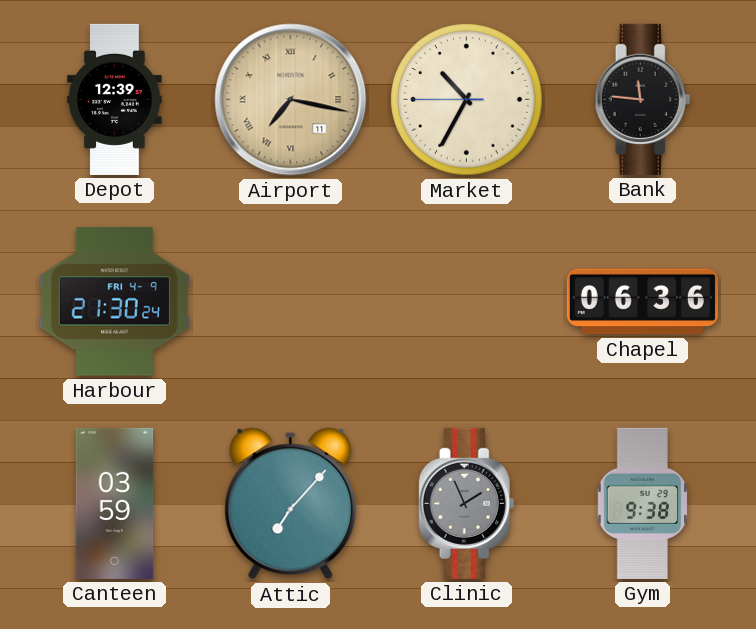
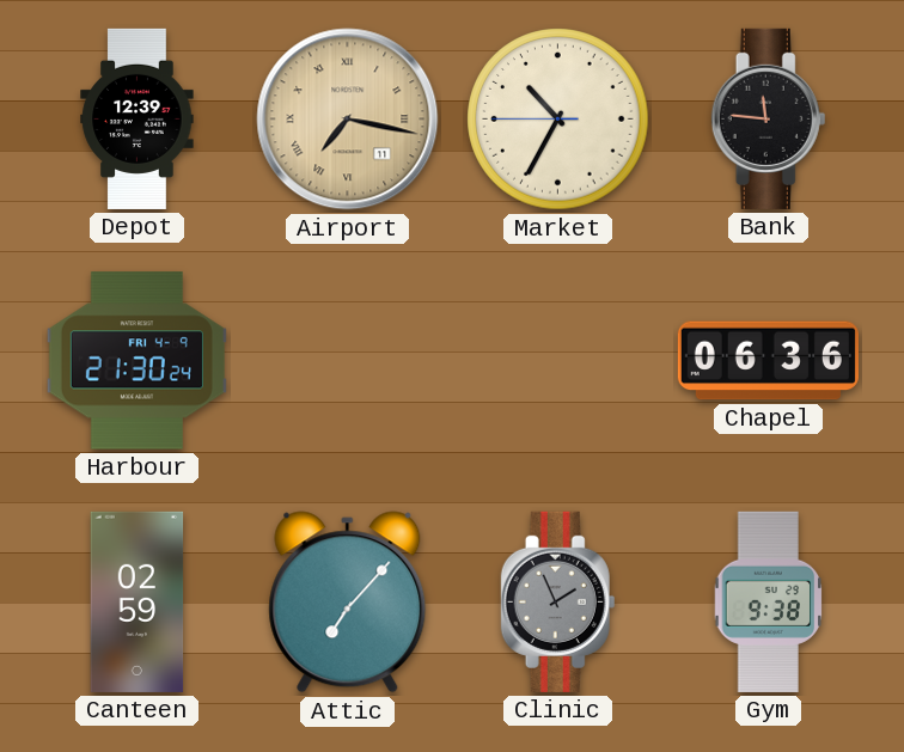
Canteen: 03:59 -> 02:59 (138, 601)
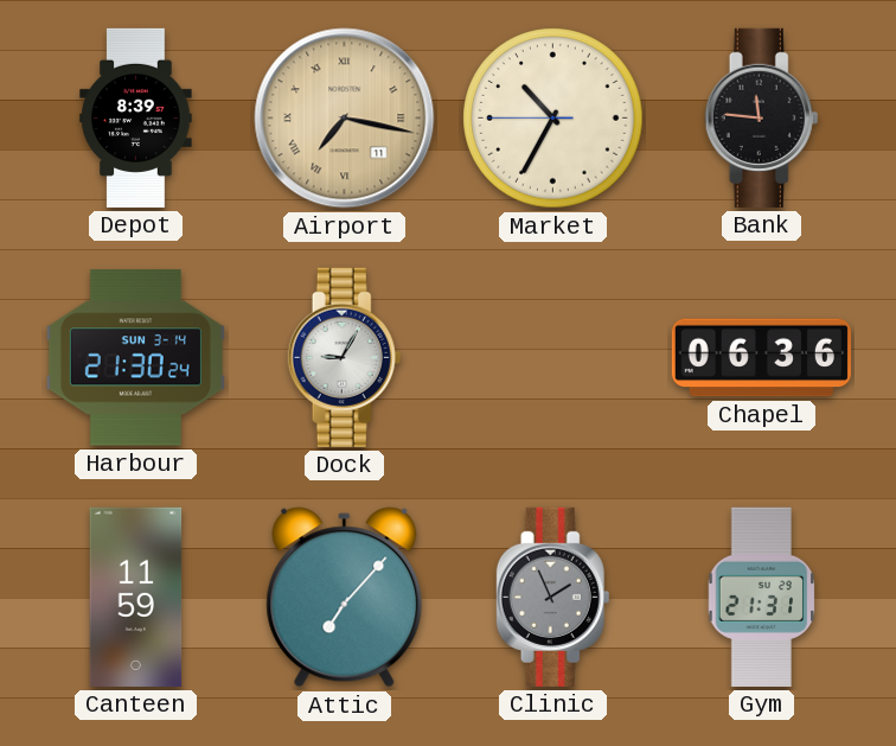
Depot: 12:39 -> 8:39 (136, 117)
Harbour date: FRI 4-9 -> SUN 3-14 (135, 358)
Dock: none -> 9:05 (345, 357)
Canteen: 02:59 -> 11:59 (136, 597)
Gym: 9:38 -> 21:31 (762, 597)
